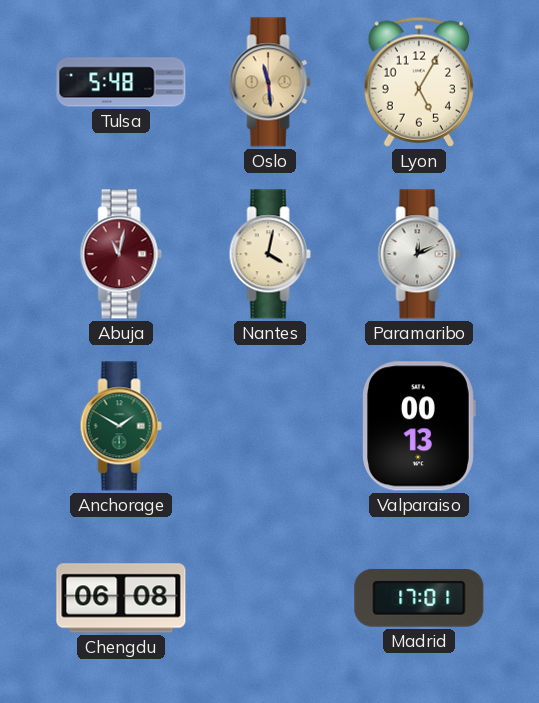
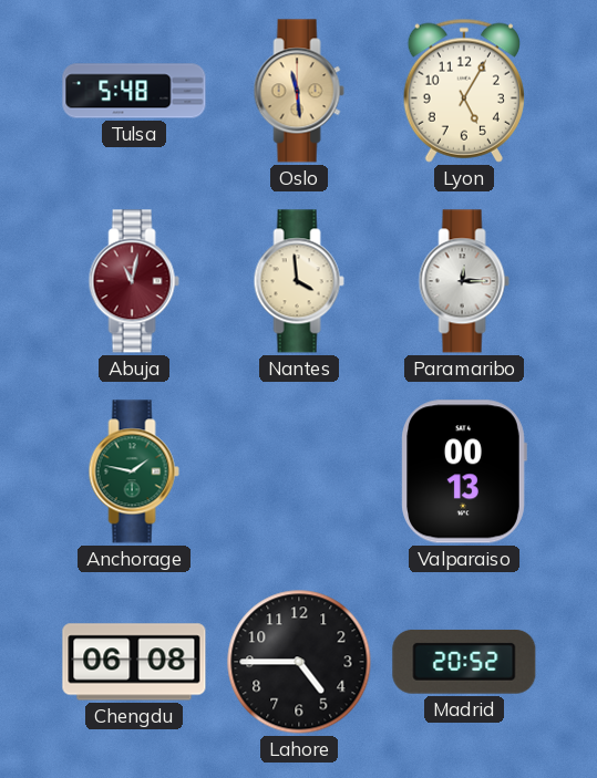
Nantes: 4:02 -> 3:59 (299, 281)
Paramaribo: 12:11 -> 12:15 (464, 281)
Anchorage: 1:50 -> 1:47 (134, 471)
Lahore: none -> 4:45 (299, 662)
Madrid: 17:01 -> 20:52 (464, 662)
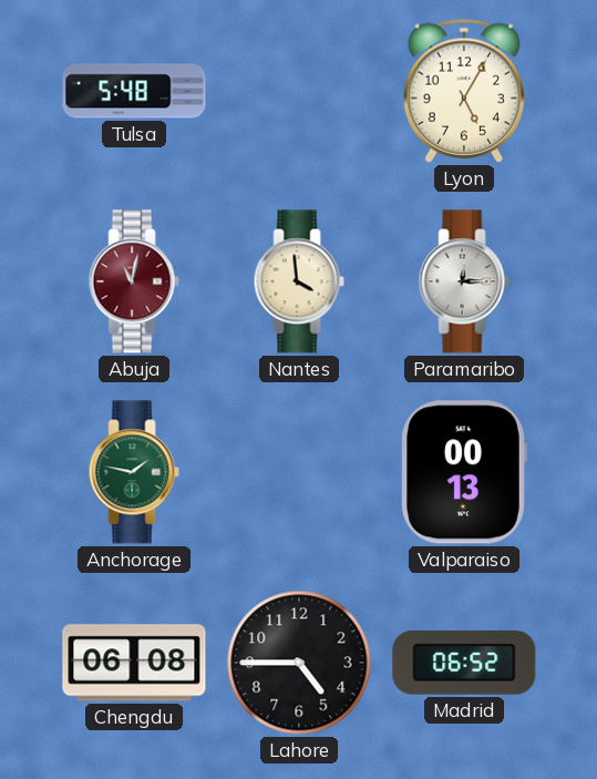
Oslo: 11:29 -> none (299, 91)
Madrid: 20:52 -> 06:52 (464, 663)
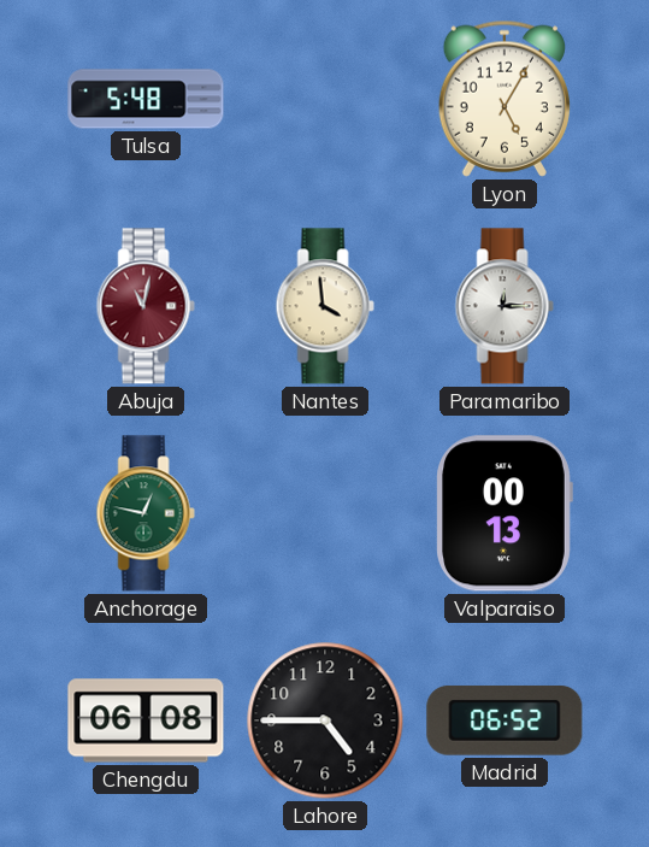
Anchorage: 1:47 -> 12:47 (146, 513)
